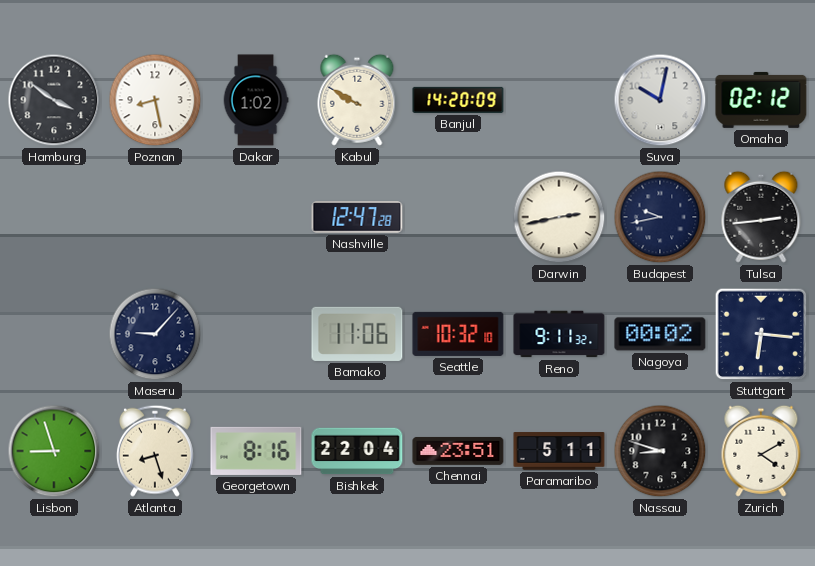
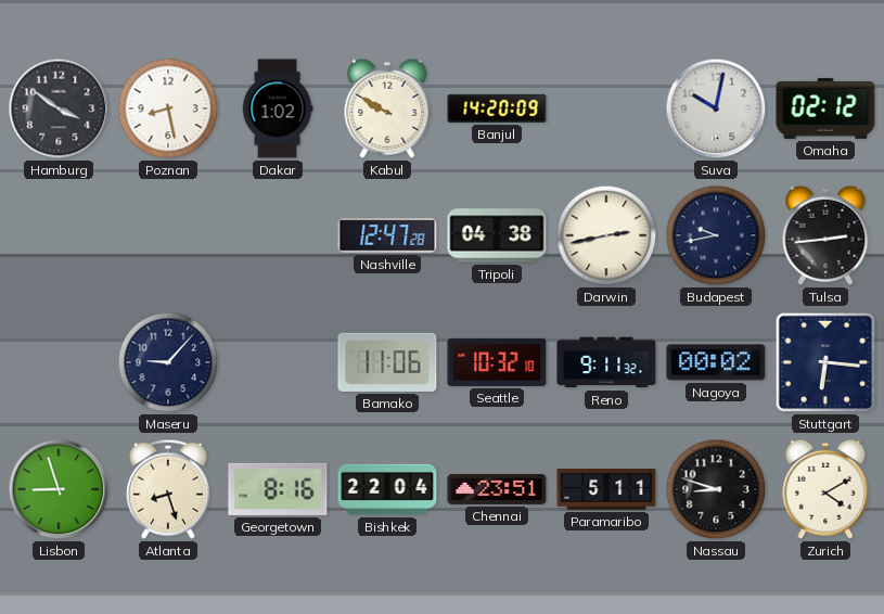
Tripoli: none -> 04:38 (497, 235)
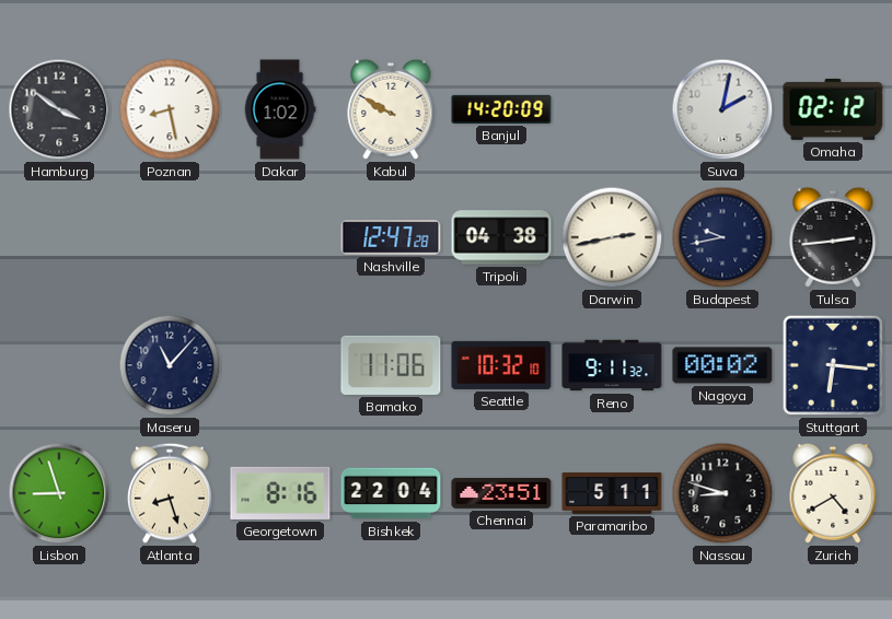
Suva: 10:02 -> 2:02 (722, 109)
Maseru: 9:07 -> 11:07 (170, 365)
Zurich: 4:10 -> 4:40 (833, 493)
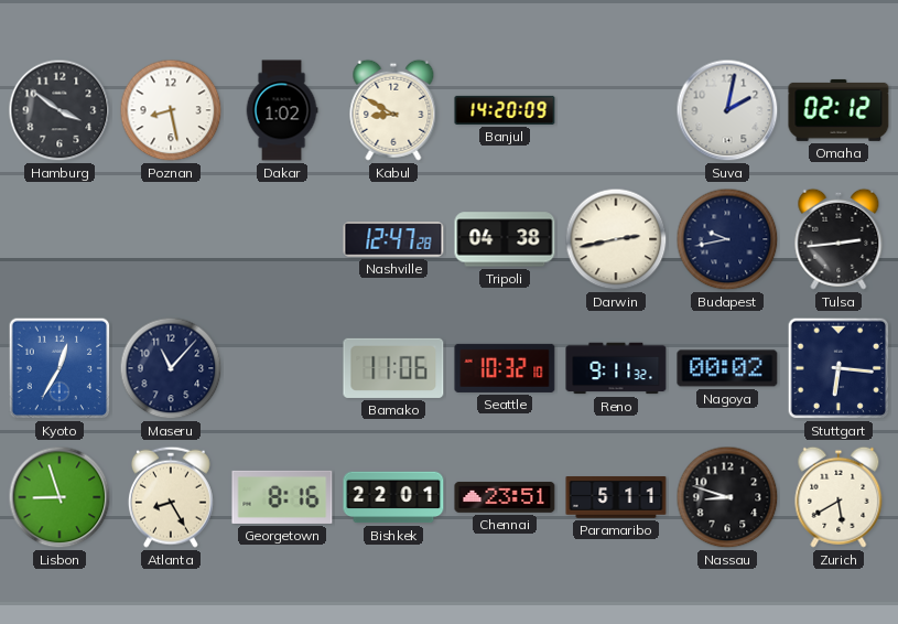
Kabul: 9:50 -> 8:50 (393, 110)
Kyoto: none -> 12:35 (59, 368)
Atlanta: 8:27 -> 8:25 (171, 497)
Bishkek: 22:04 -> 22:01 (393, 497)
Zurich: 4:40 -> 5:40 (839, 497)
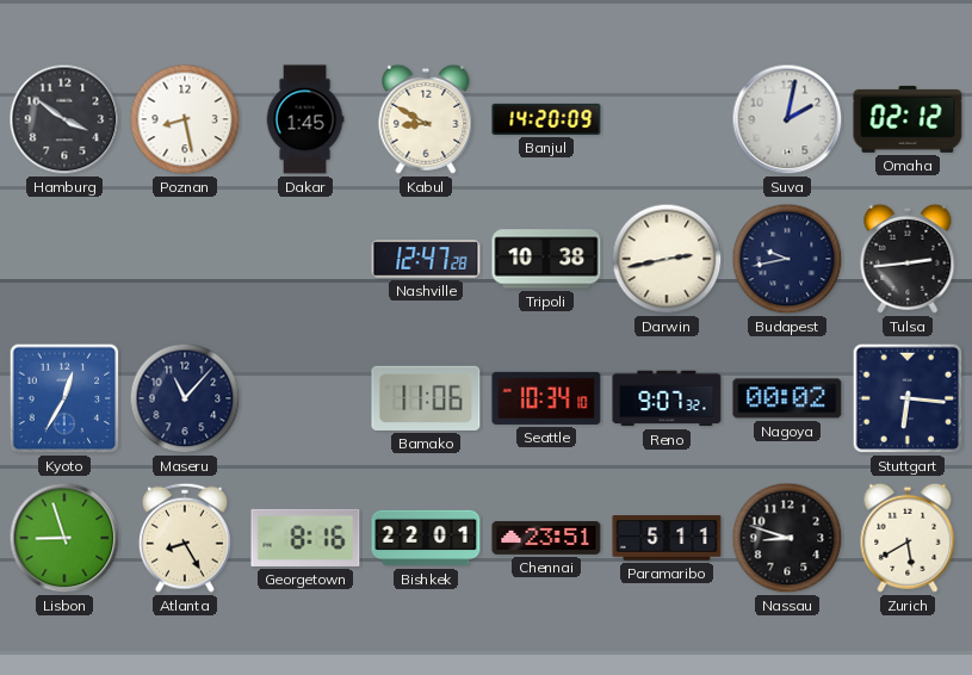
Dakar: 1:02 -> 1:45 (305, 119)
Tripoli: 04:38 -> 10:38 (546, 259)
Seattle: 10:32 -> 10:34 (546, 398)
Reno: 9:11 -> 9:07 (667, 398)
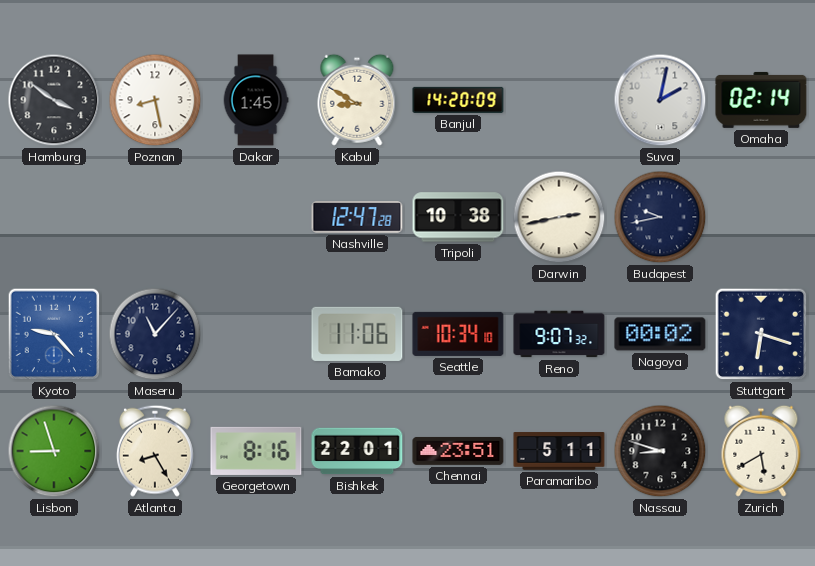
Omaha: 02:12 -> 02:14 (761, 100)
Tulsa: 2:44 -> none (908, 259)
Kyoto: 12:35 -> 9:23 (54, 334)
Stuttgart: 6:16 -> 6:18 (761, 334)
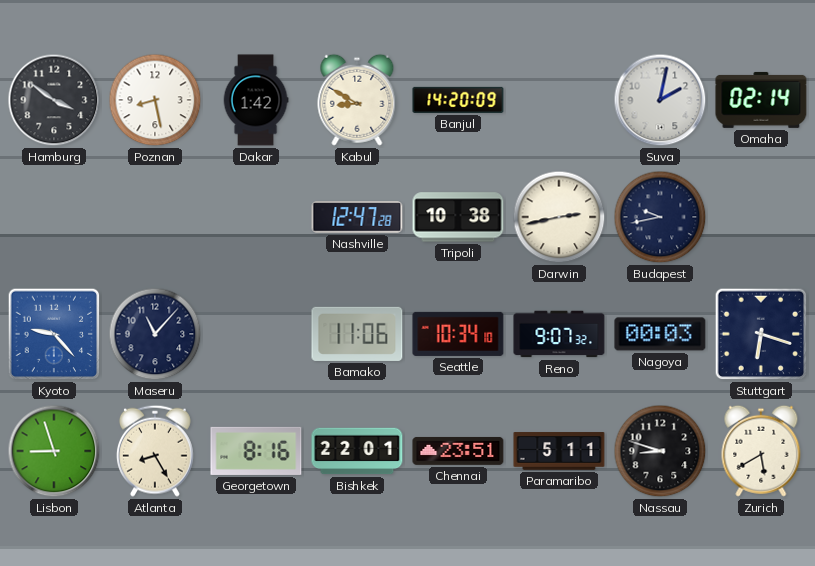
Dakar: 1:45 -> 1:42 (256, 100)
Nagoya: 00:02 -> 00:03 (660, 334)
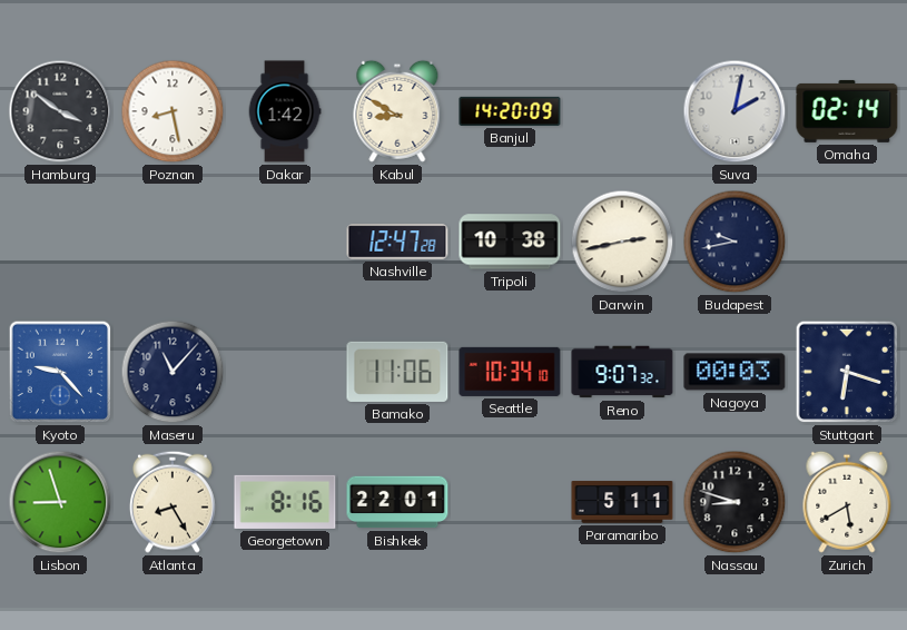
Chennai: 23:51 -> none (458, 451)
